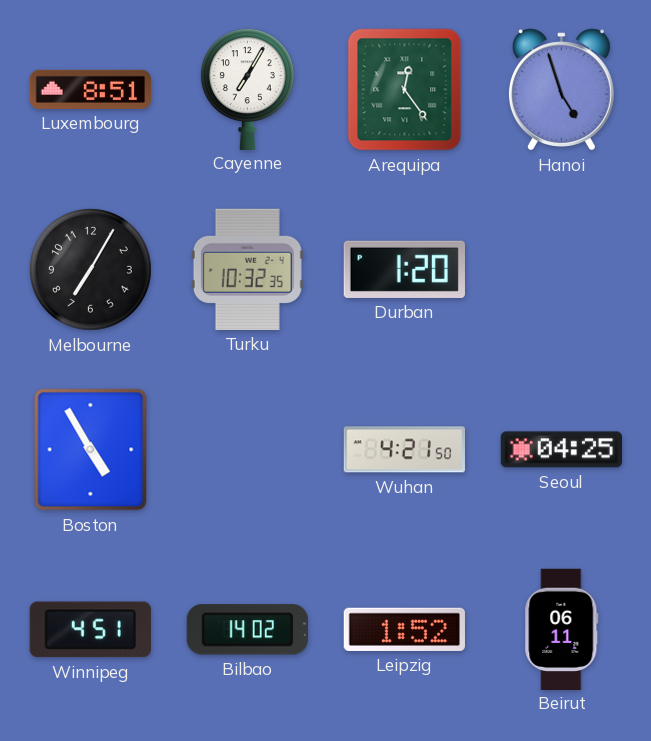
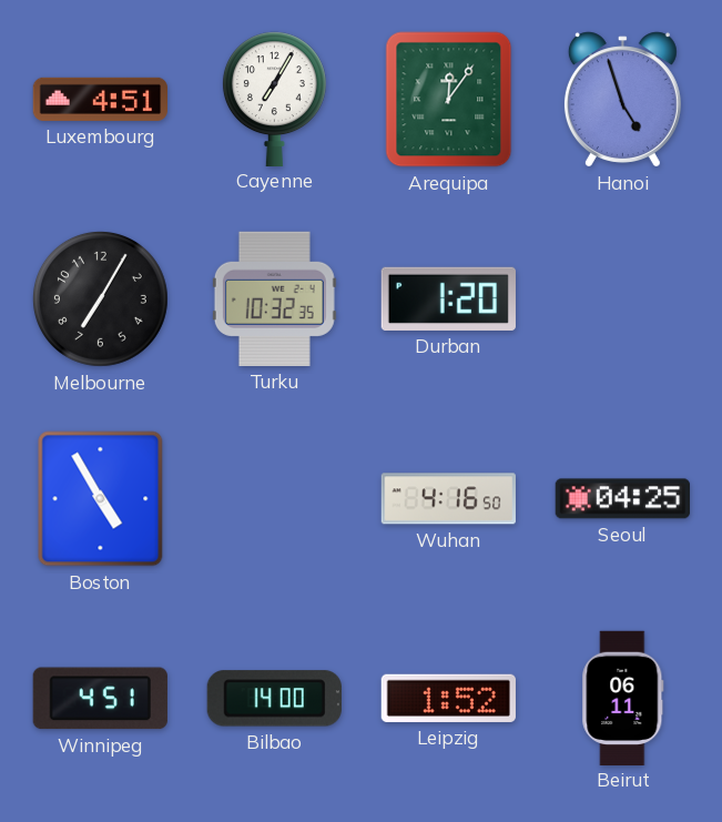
Luxembourg: 8:51 -> 4:51 (100, 99)
Arequipa: 12:24 -> 12:06 (449, 100)
Wuhan: 4:21 -> 4:16 (448, 499)
Bilbao: 14:02 -> 14:00 (274, 699)
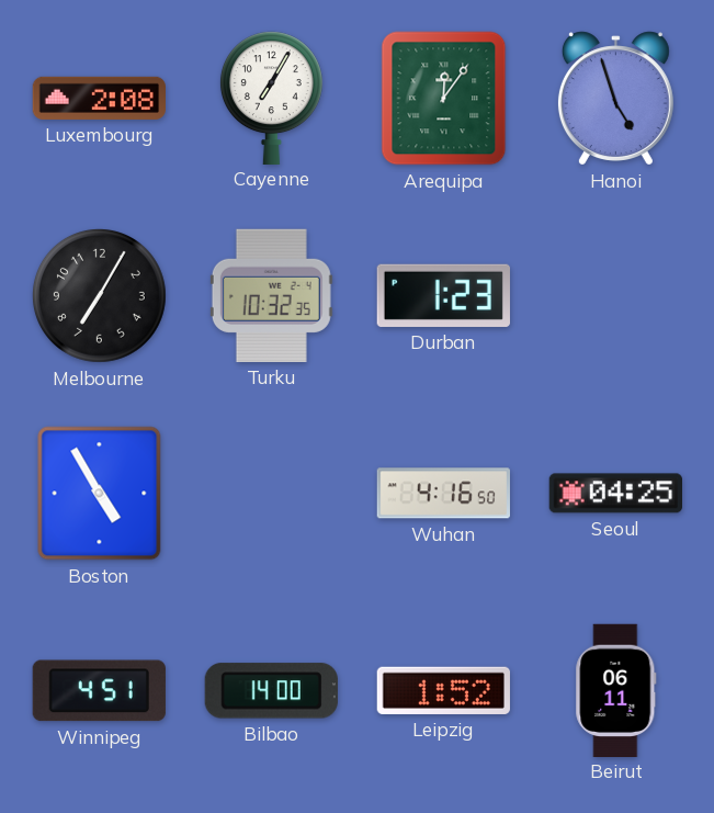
Luxembourg: 4:51 -> 2:08 (99, 98)
Durban: 1:20 -> 1:23 (443, 295)
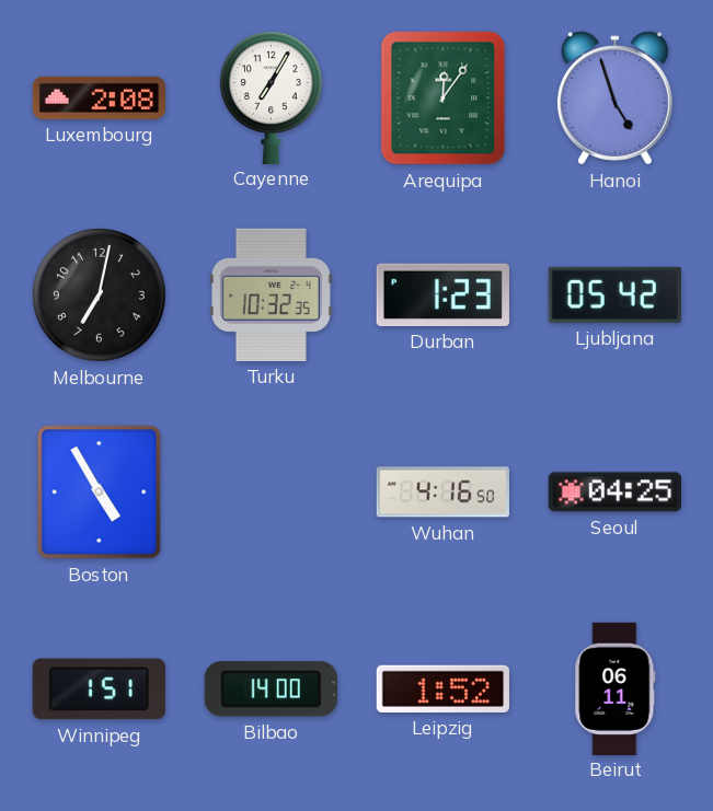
Melbourne: 7:05 -> 7:02 (99, 294)
Ljubljana: none -> 05:42 (614, 294)
Winnipeg: 4:51 -> 1:51 (99, 690)
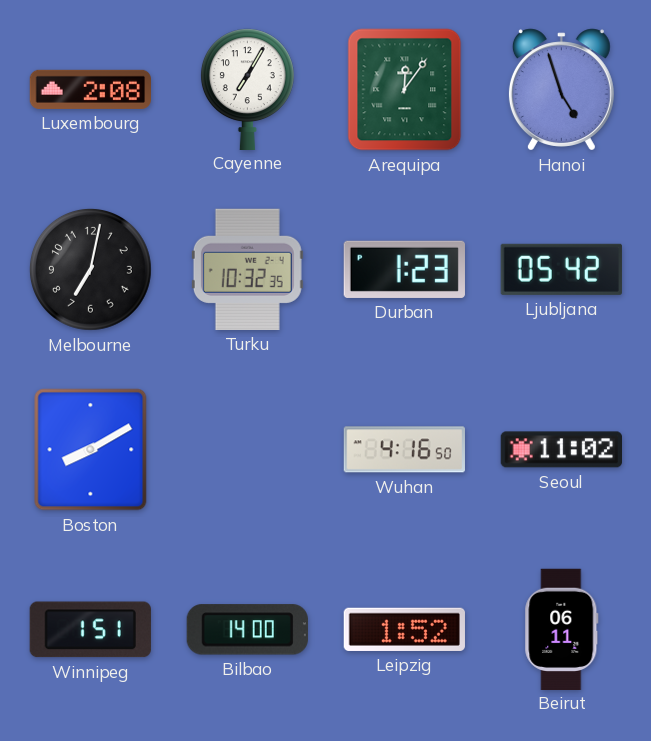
Boston: 4:55 -> 8:10 (91, 450)
Seoul: 04:25 -> 11:02 (561, 450)
